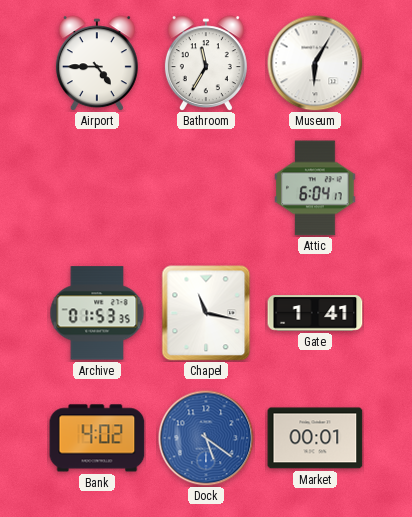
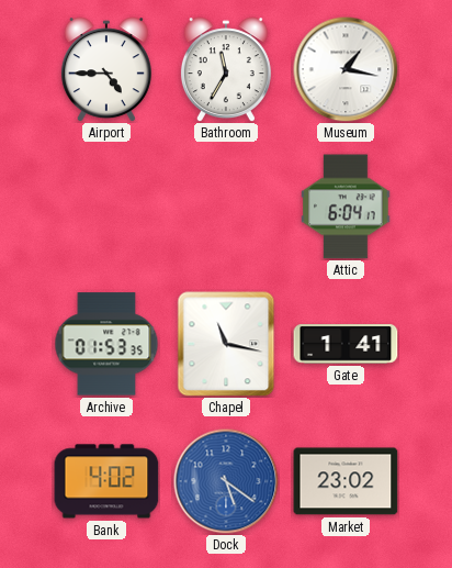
Museum: 6:05 -> 1:17 (346, 69)
Market: 00:01 -> 23:02 (346, 481)
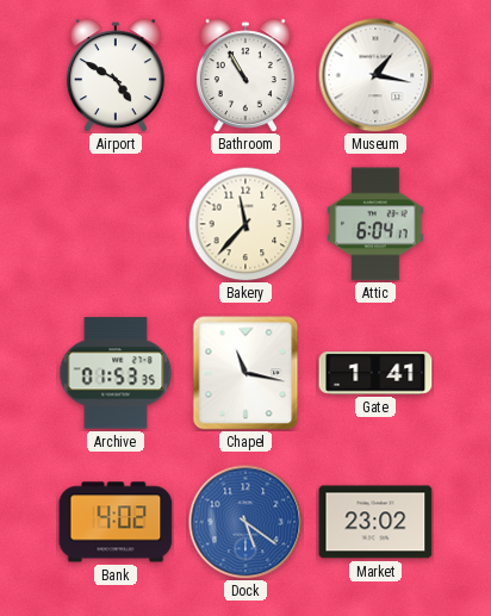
Airport: 4:45 -> 4:50 (116, 75)
Bathroom: 11:35 -> 10:55 (245, 75)
Bakery: none -> 11:37 (245, 224)
